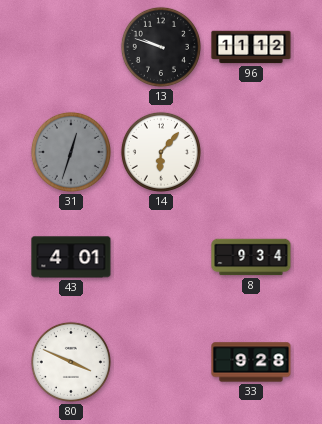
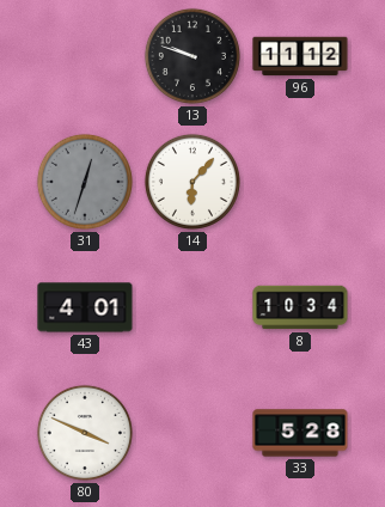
8: 9:34 -> 10:34 (300, 307)
33: 9:28 -> 5:28 (300, 433)
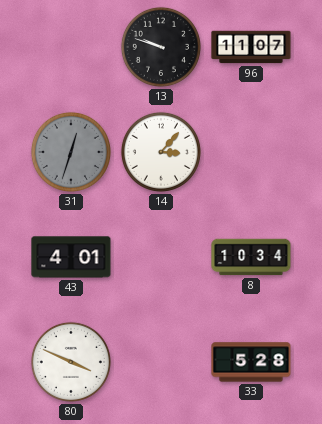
96: 11:12 -> 11:07 (251, 47)
14: 6:07 -> 3:07 (161, 152)
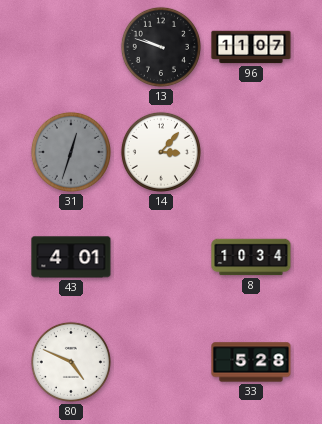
80: 3:49 -> 4:49 (71, 362)
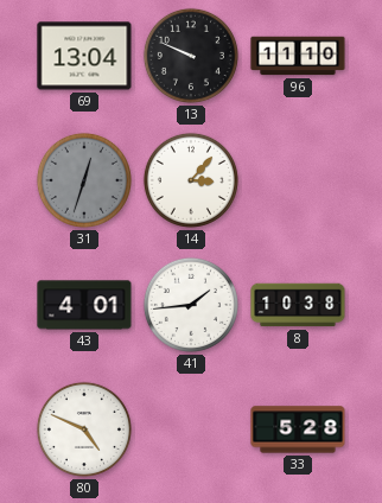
69: none -> 13:04 (84, 56)
13: 9:48 -> 9:49 (191, 56)
96: 11:07 -> 11:10 (298, 56)
41: none -> 1:44 (191, 305)
8: 10:34 -> 10:38 (298, 305)
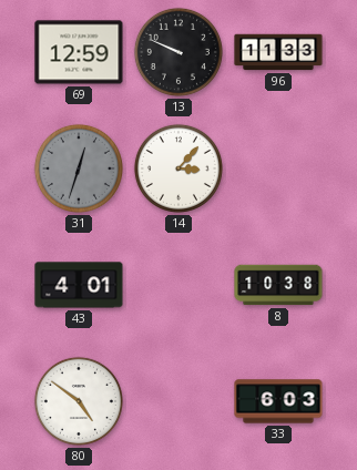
69: 13:04 -> 12:59 (79, 52)
96: 11:10 -> 11:33 (278, 52)
41: 1:44 -> none (191, 305)
80: 4:49 -> 4:51 (79, 401)
33: 5:28 -> 6:03 (278, 401)
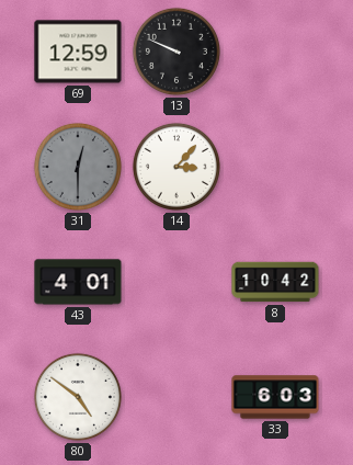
96: 11:33 -> none (278, 52)
31: 12:33 -> 12:30 (78, 167)
8: 10:38 -> 10:42 (275, 282)
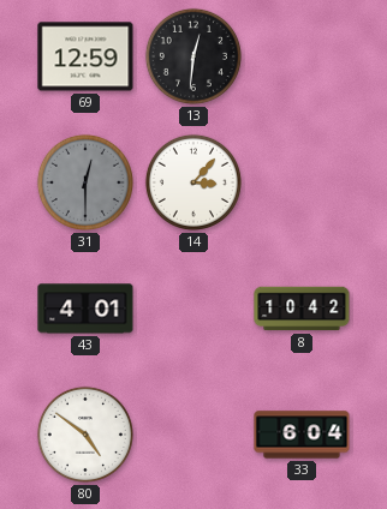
13: 9:49 -> 12:31 (194, 56)
33: 6:03 -> 6:04 (302, 435)
